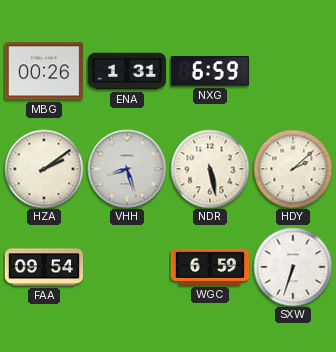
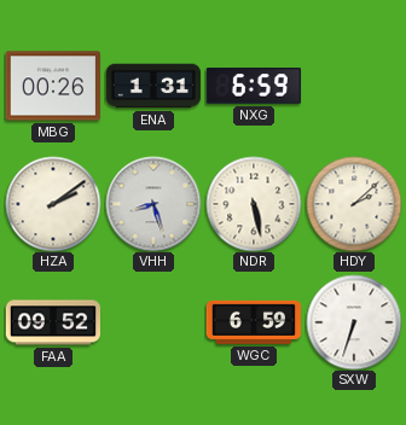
FAA: 09:54 -> 09:52 (52, 322)
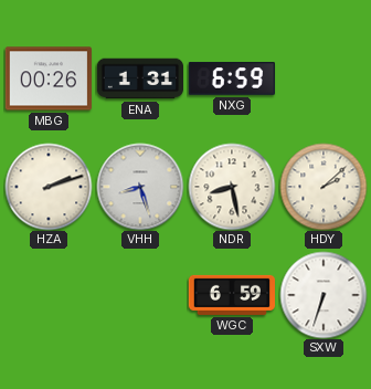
HZA: 2:09 -> 2:12 (49, 187)
NDR: 5:28 -> 8:28 (232, 187)
FAA: 09:52 -> none (52, 322)
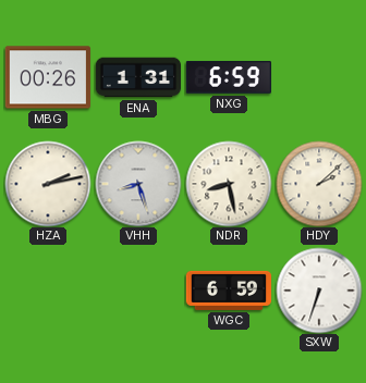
HZA: 2:12 -> 2:13 (48, 184)
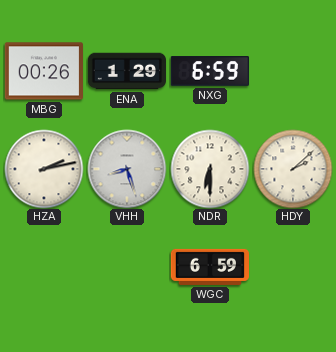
ENA: 1:31 -> 1:29 (126, 71)
NDR: 8:28 -> 6:30 (210, 169)
SXW: 6:33 -> none (319, 291)
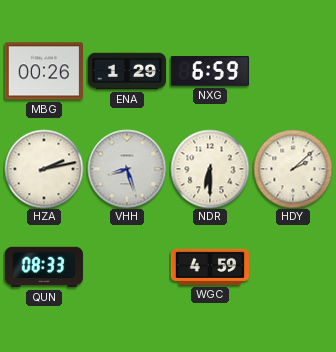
QUN: none -> 08:33 (44, 267)
WGC: 6:59 -> 4:59 (209, 267)
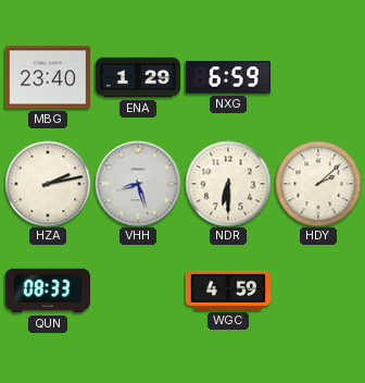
MBG: 00:26 -> 23:40 (48, 77)
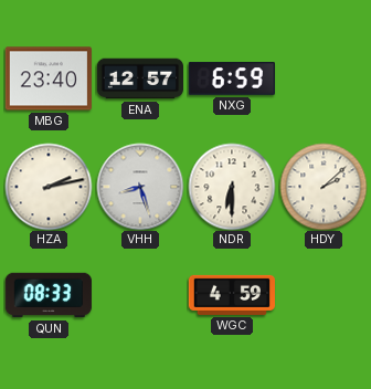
ENA: 1:29 -> 12:57 (139, 78)
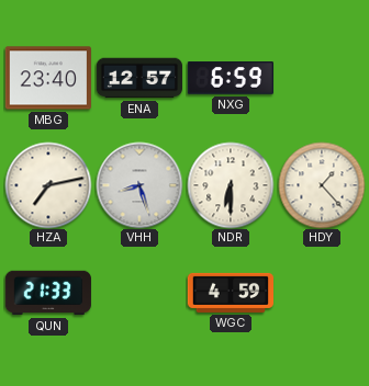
HZA: 2:13 -> 7:13 (48, 185)
HDY: 2:08 -> 1:23 (322, 185)
QUN: 08:33 -> 21:33 (48, 293)
